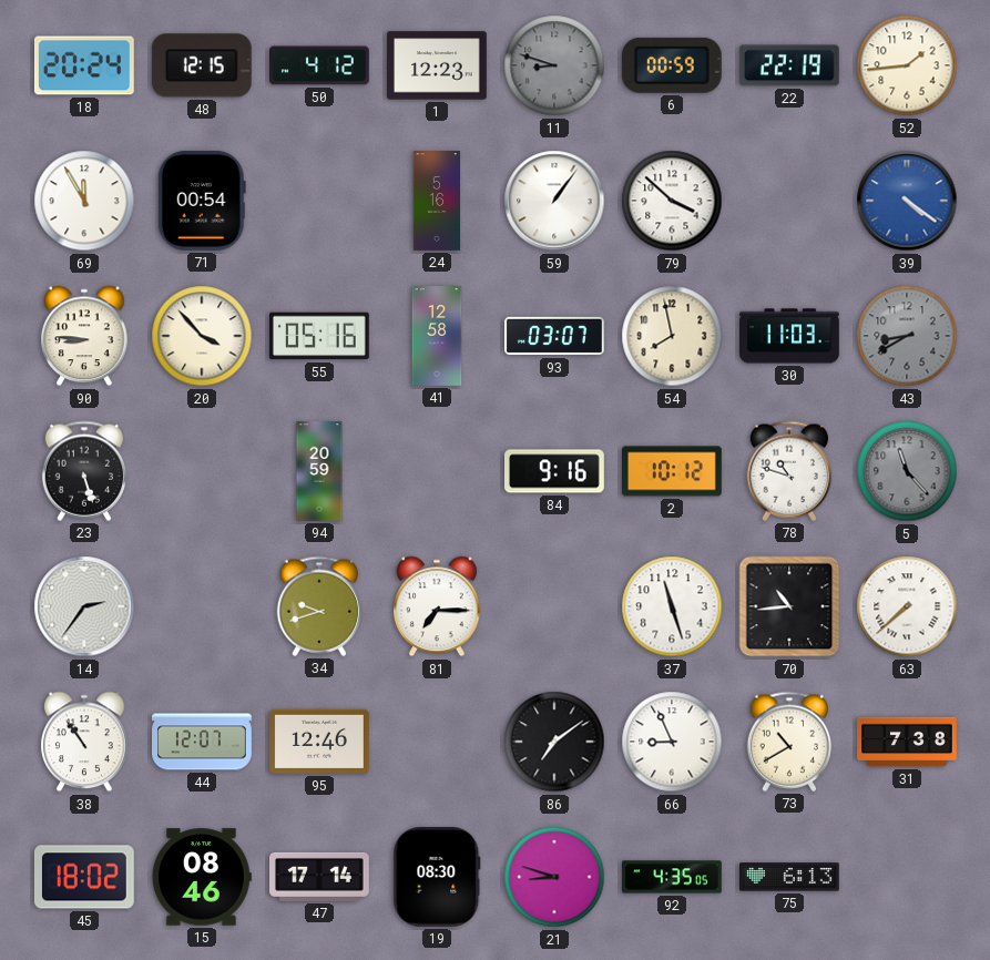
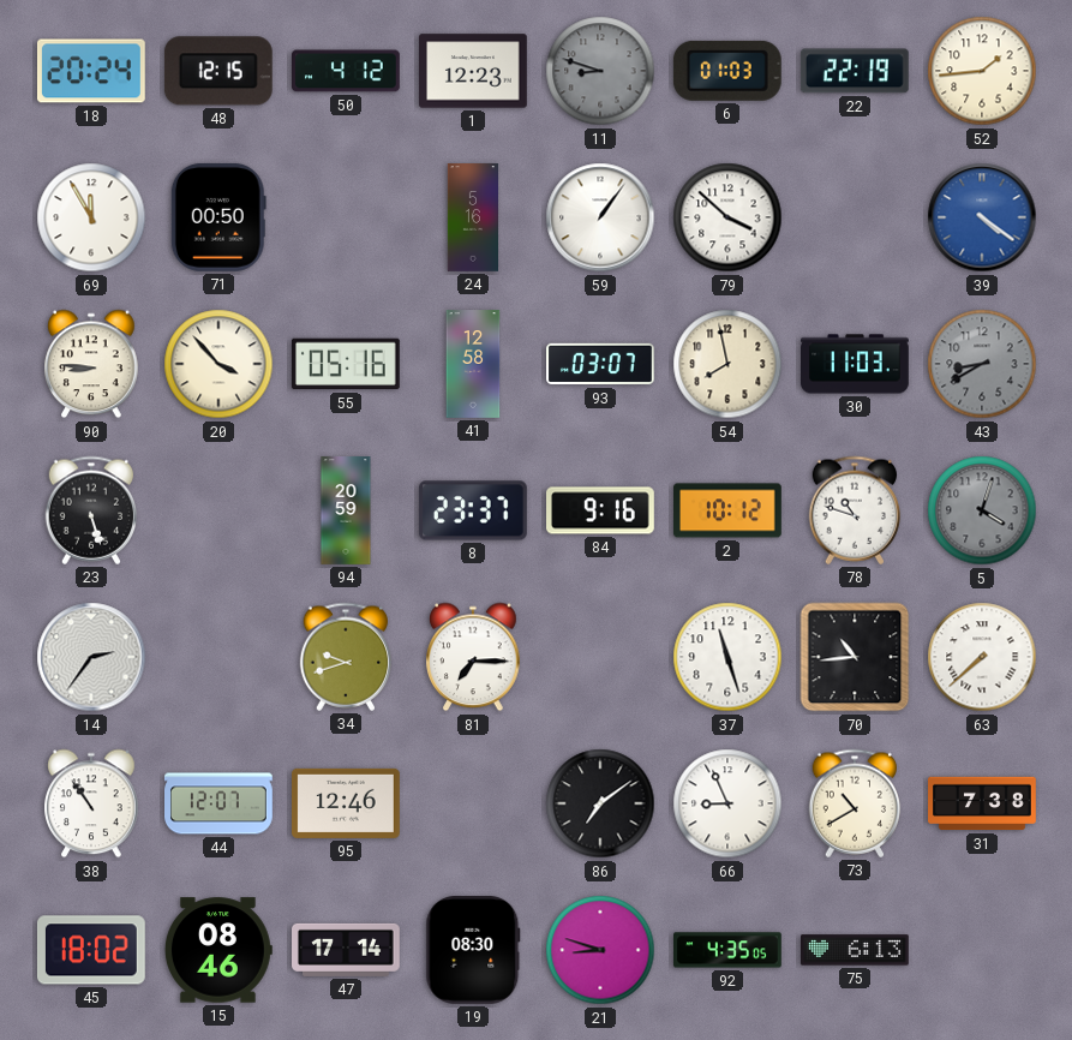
6: 00:59 -> 01:03 (727, 71)
71: 00:54 -> 00:50 (218, 217)
8: none -> 23:37 (473, 510)
5: 11:23 -> 4:03 (982, 510)
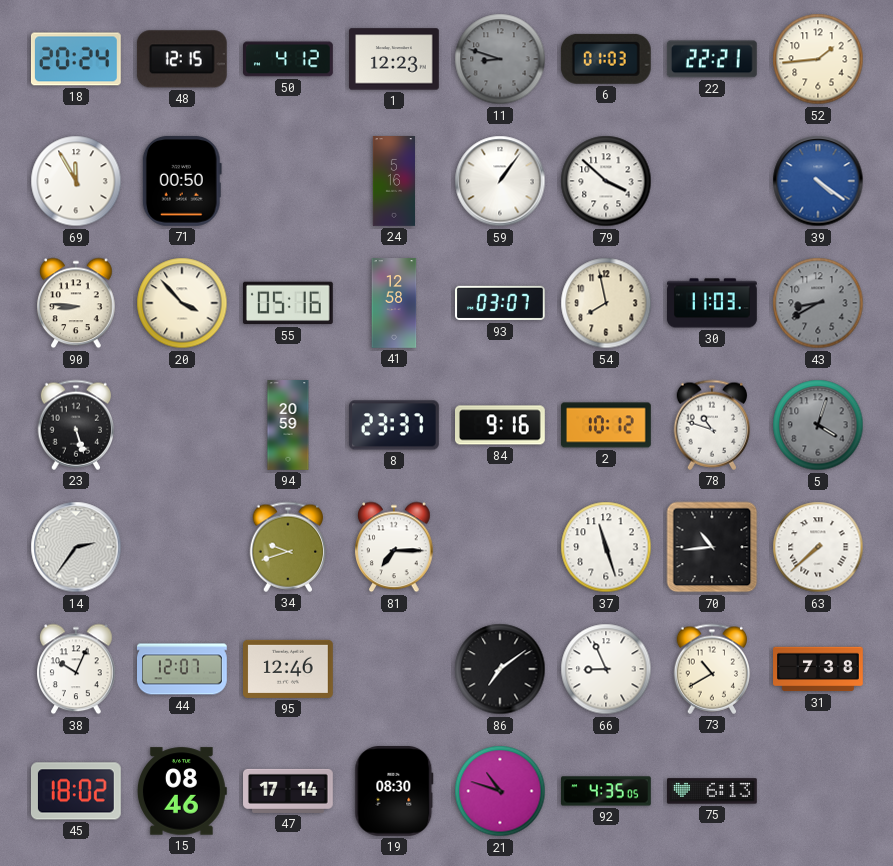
22: 22:19 -> 22:21 (712, 59)
38: 10:54 -> 10:04 (76, 669)
21: 8:48 -> 10:48 (500, 791)
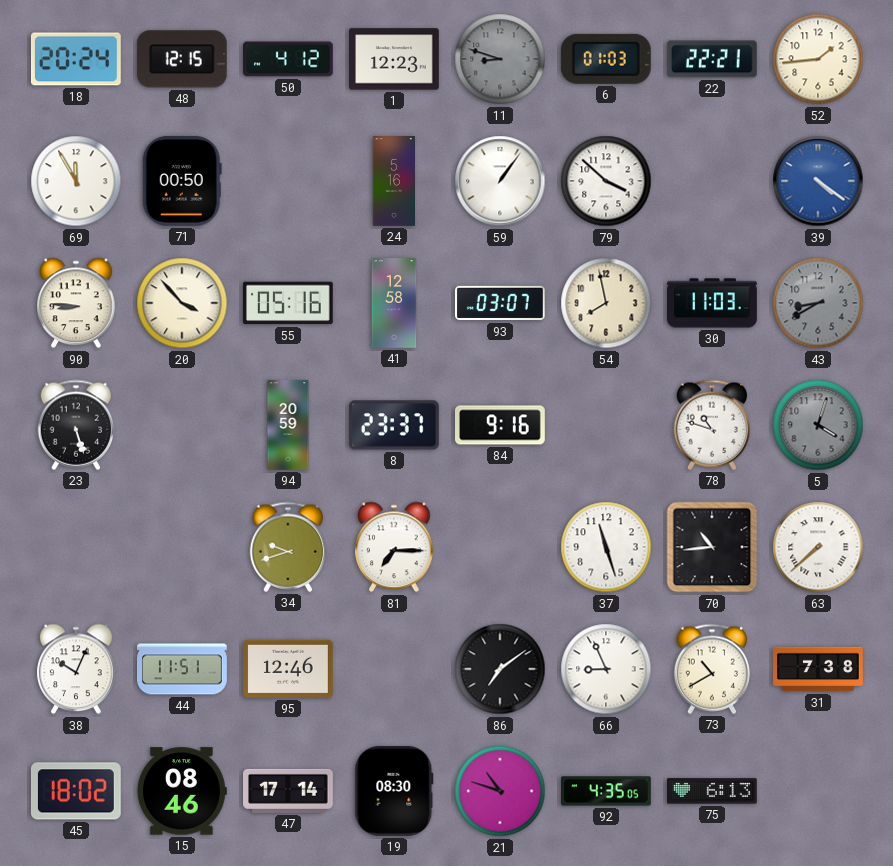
2: 10:12 -> none (607, 425)
14: 2:36 -> none (76, 547)
44: 12:07 -> 11:51 (183, 669)
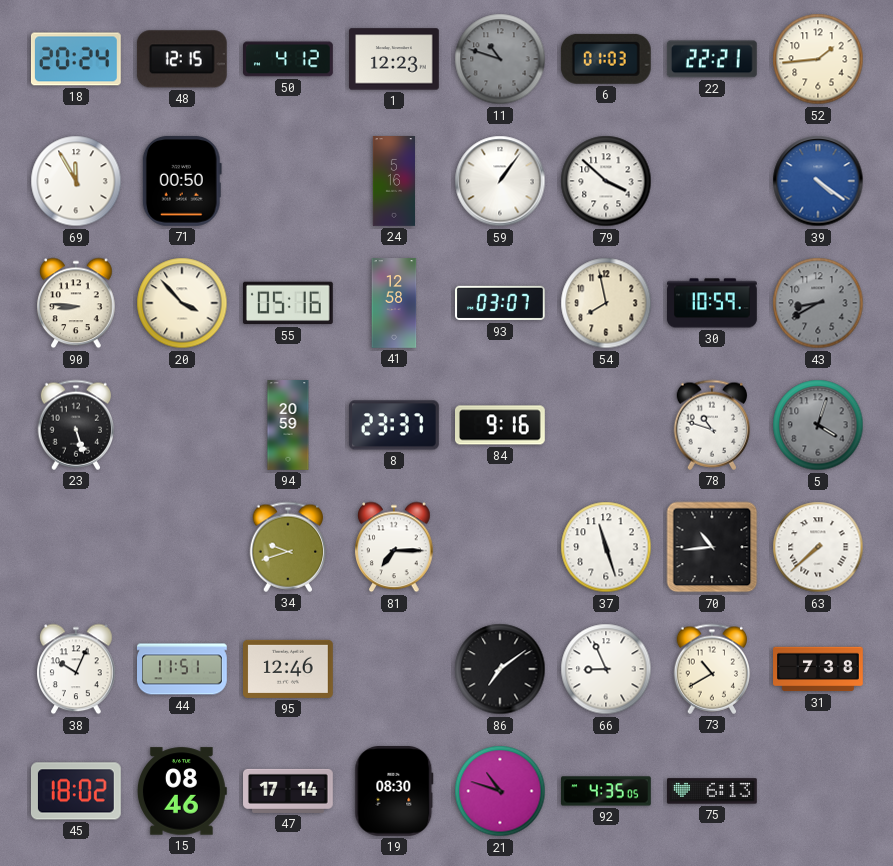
11: 8:48 -> 10:48 (500, 59)
30: 11:03 -> 10:59 (713, 303)
